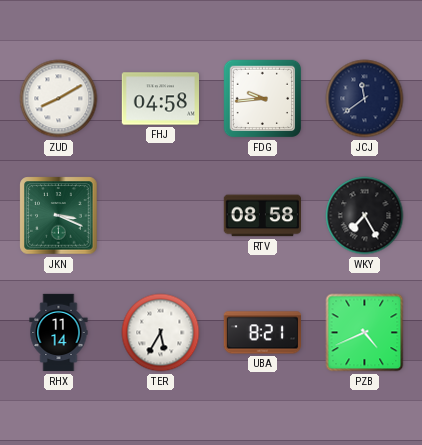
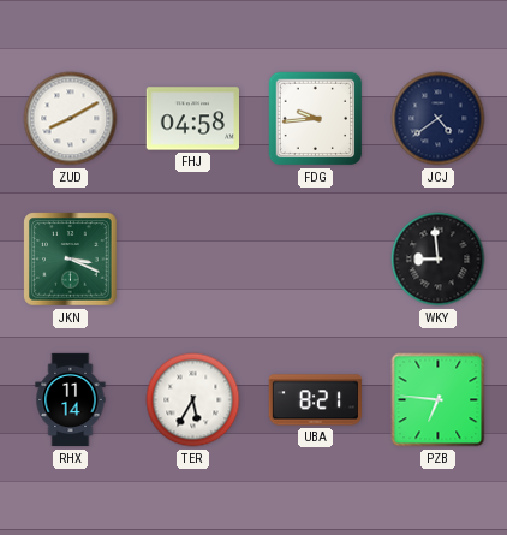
JCJ: 11:39 -> 4:39 (439, 119)
RTV: 08:58 -> none (262, 216)
WKY: 7:25 -> 8:59 (439, 260)
PZB: 4:41 -> 6:46 (439, 400)
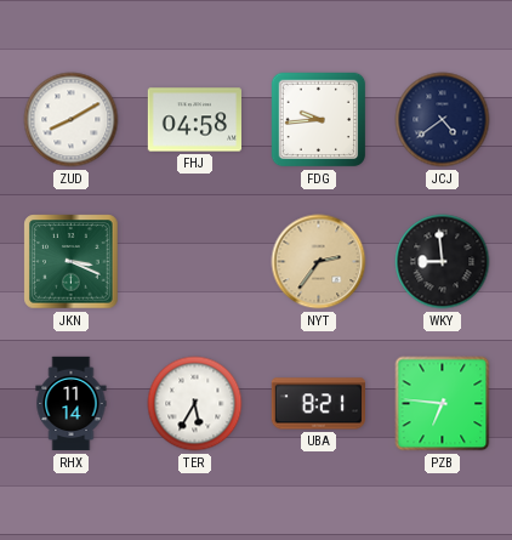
NYT: none -> 2:36 (319, 262)
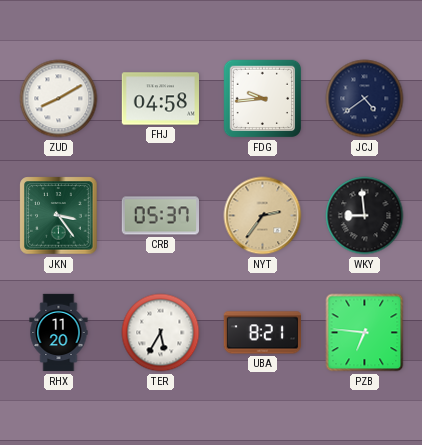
JKN: 3:19 -> 3:24 (59, 216)
CRB: none -> 05:37 (160, 216)
RHX: 11:14 -> 11:20 (59, 333)
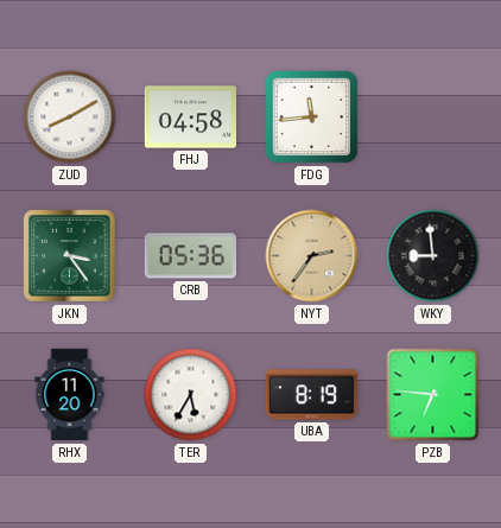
FDG: 9:44 -> 11:44 (312, 117)
JCJ: 4:39 -> none (365, 99)
CRB: 05:37 -> 05:36 (190, 256)
UBA: 8:21 -> 8:19 (311, 395)
